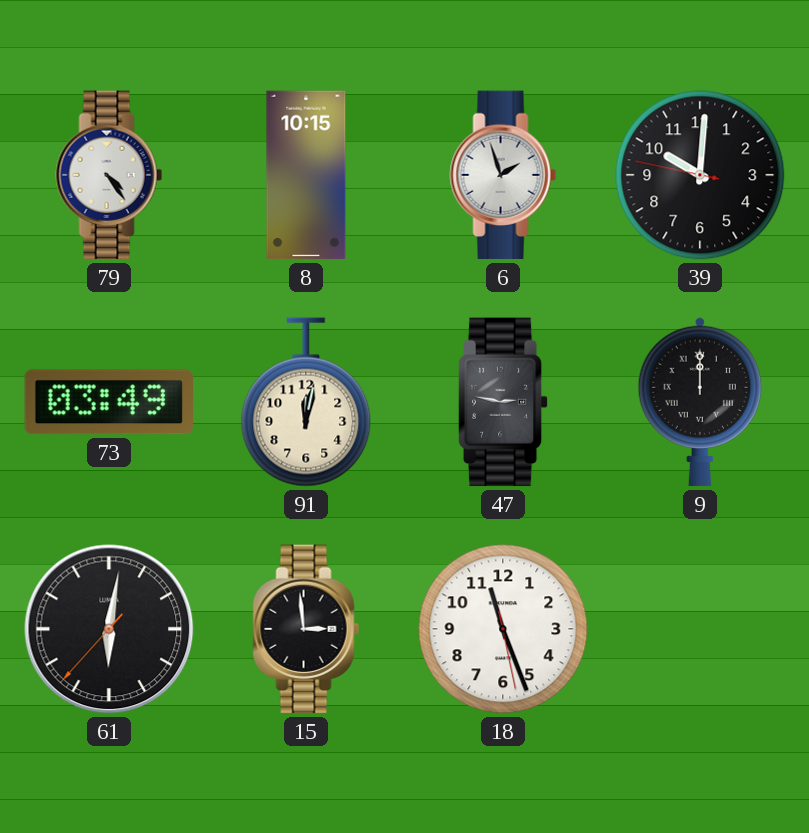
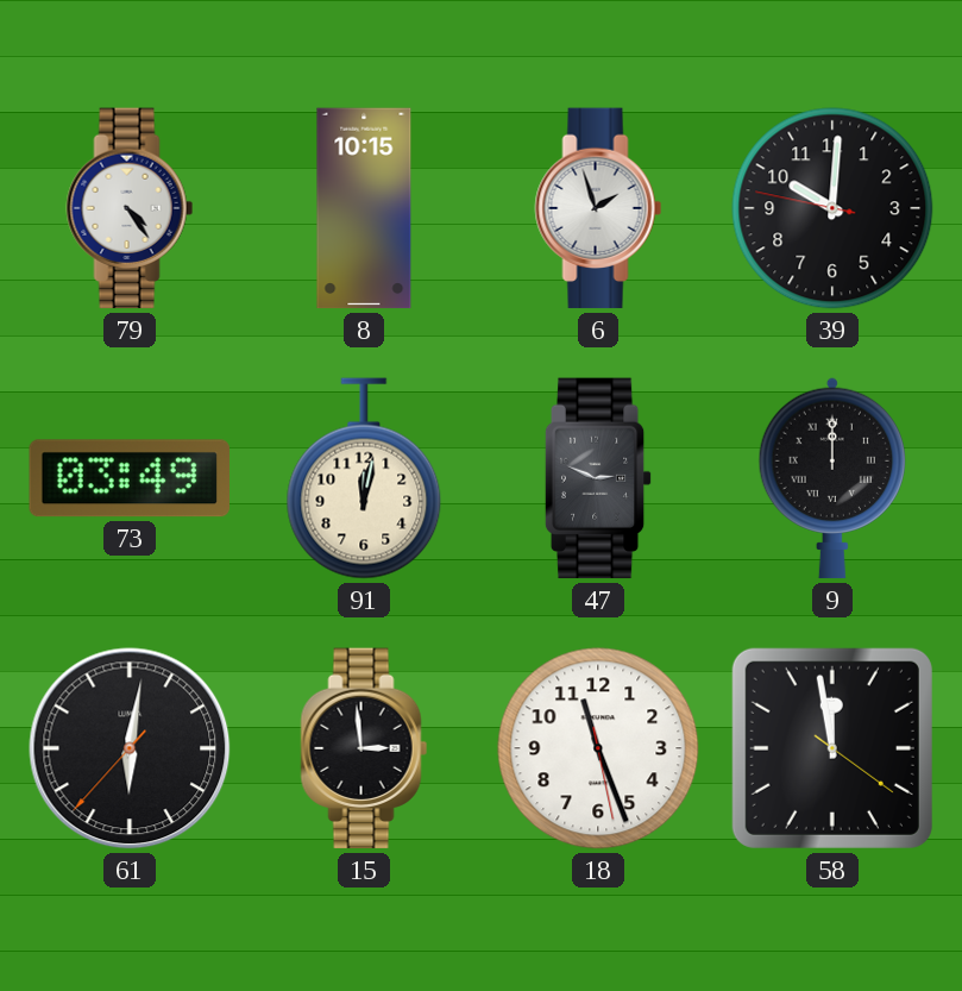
47: 2:47 -> 2:49 (598, 478)
58: none -> 11:58 (832, 748)
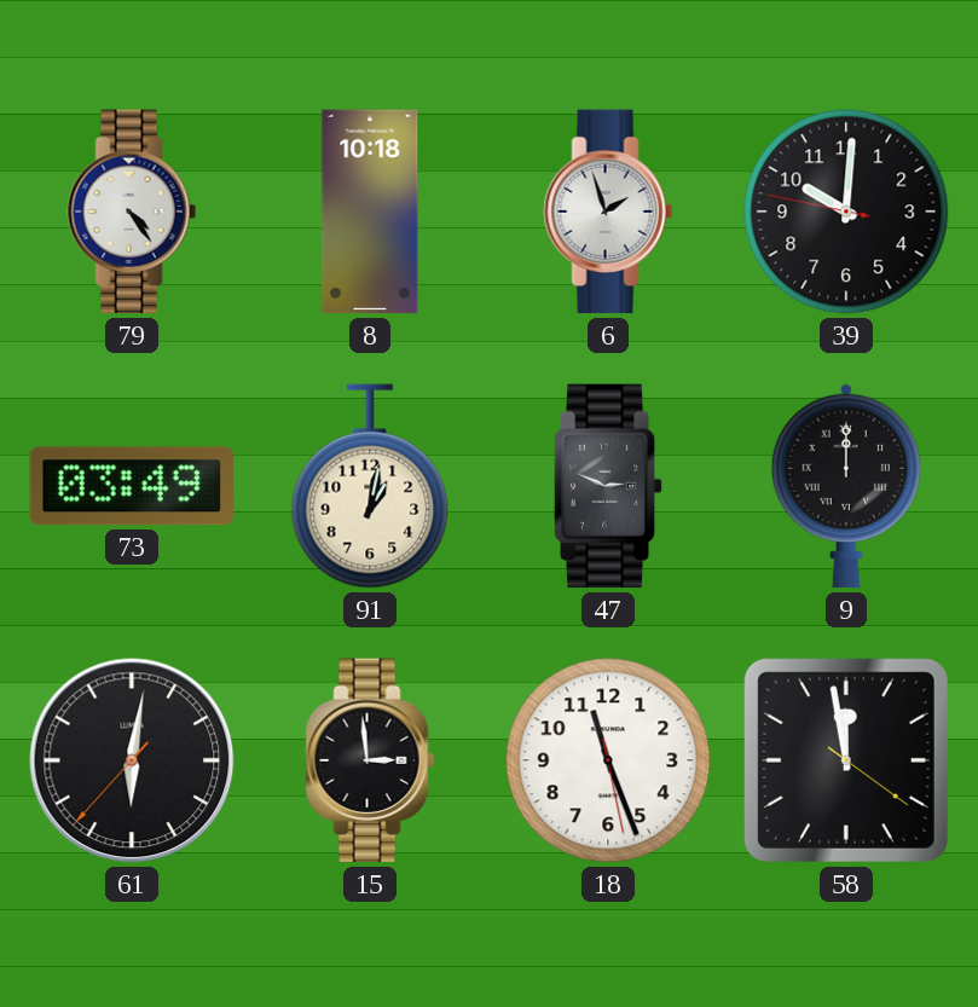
8: 10:15 -> 10:18 (370, 212)
91: 12:02 -> 1:02 (370, 486)
